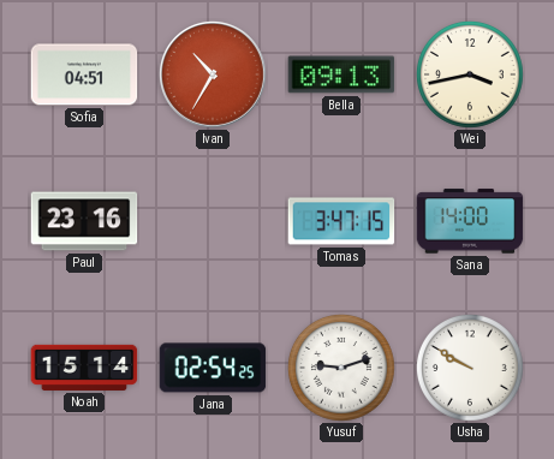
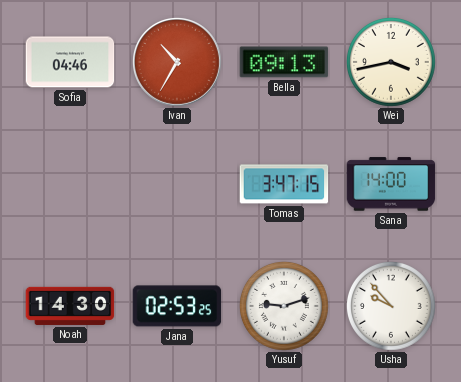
Sofia: 04:51 -> 04:46 (70, 62)
Paul: 23:16 -> none (84, 221)
Noah: 15:14 -> 14:30 (70, 306)
Jana: 02:54 -> 02:53 (177, 306)
Usha: 9:50 -> 9:53 (391, 306)
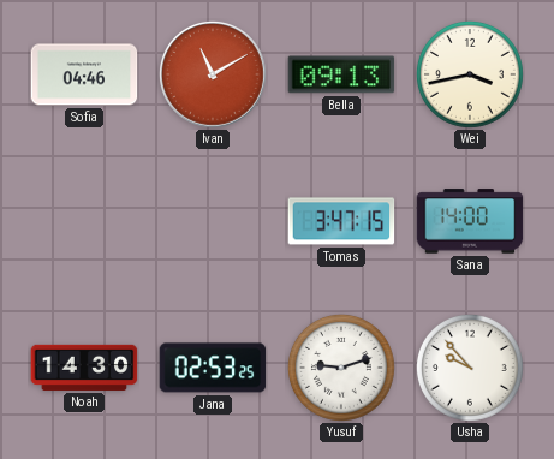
Ivan: 10:35 -> 11:10 (213, 74)
